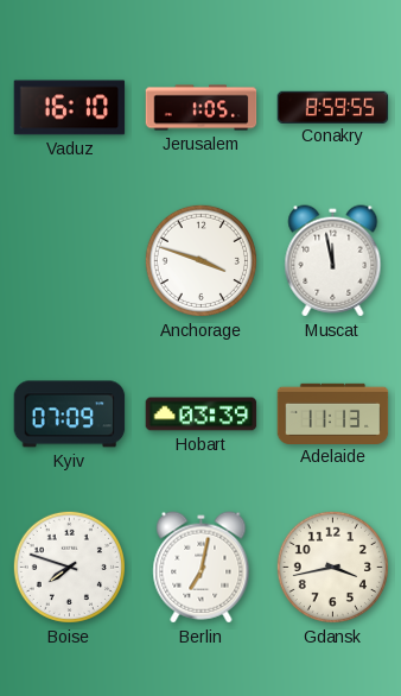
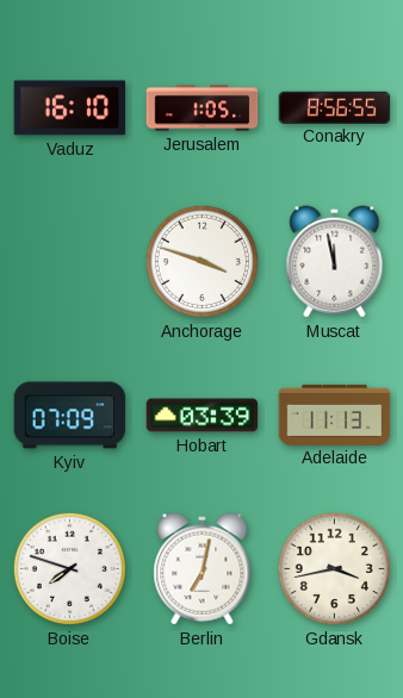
Conakry: 8:59 -> 8:56 (335, 107)
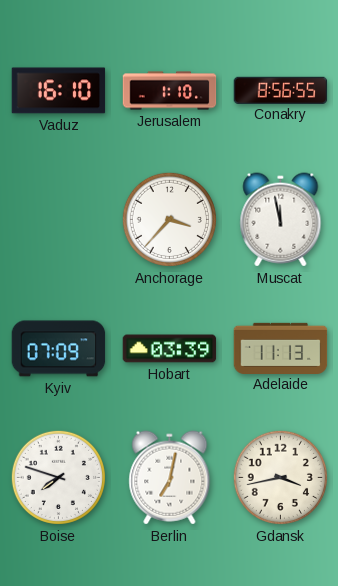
Jerusalem: 1:05 -> 1:10 (170, 91)
Anchorage: 3:48 -> 3:37 (169, 219)
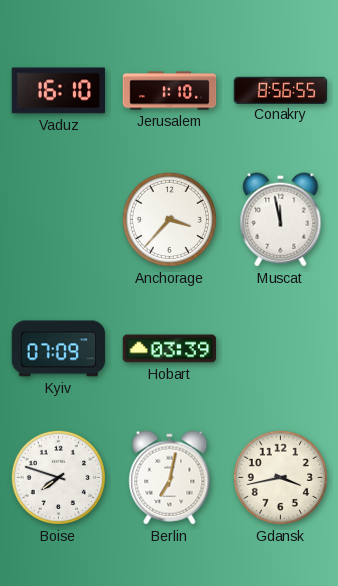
Adelaide: 11:13 -> none (281, 348)
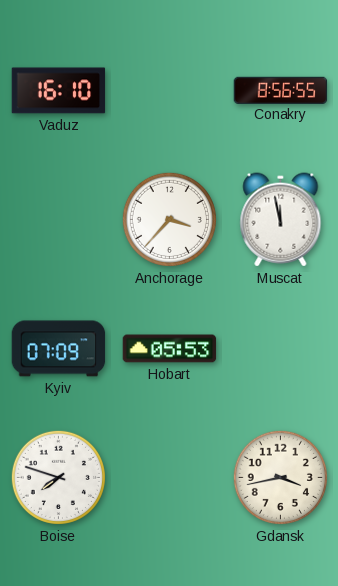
Jerusalem: 1:10 -> none (170, 91)
Hobart: 03:39 -> 05:53 (170, 349)
Berlin: 7:02 -> none (170, 478)
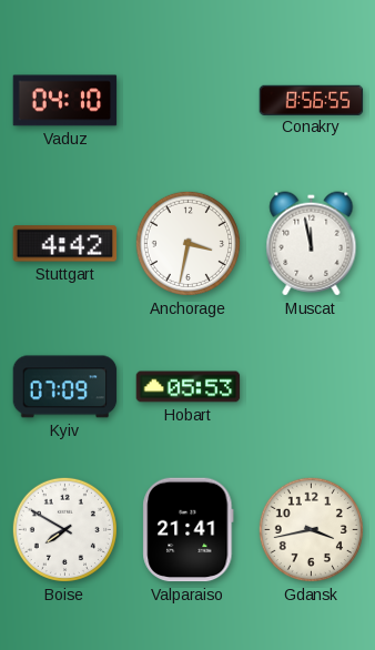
Vaduz: 16:10 -> 04:10 (65, 101)
Stuttgart: none -> 4:42 (65, 244)
Anchorage: 3:37 -> 3:32 (187, 243)
Boise: 7:48 -> 7:50 (64, 529)
Valparaiso: none -> 21:41 (189, 530)
